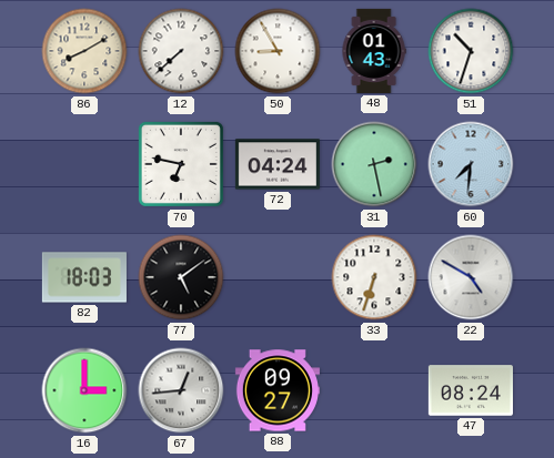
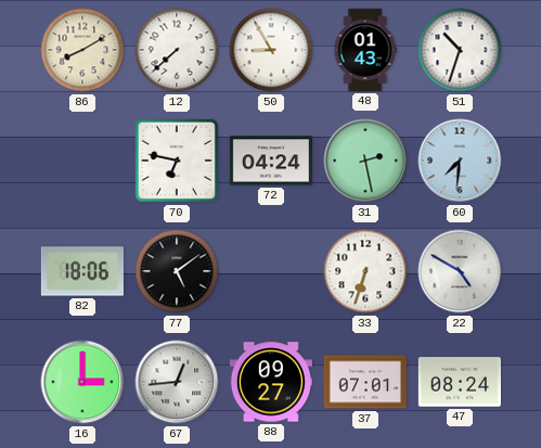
82: 18:03 -> 18:06 (82, 271)
37: none -> 07:01 (365, 382)
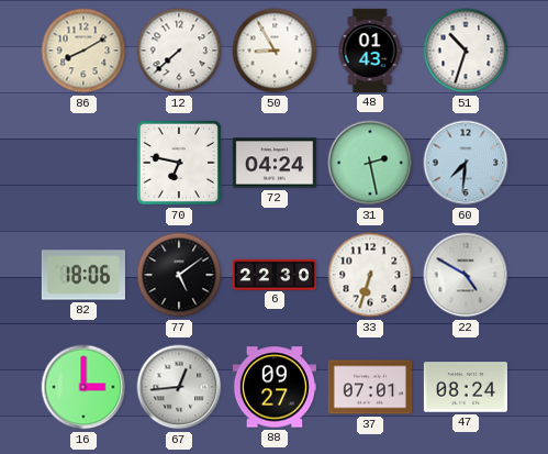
6: none -> 22:30 (275, 274)
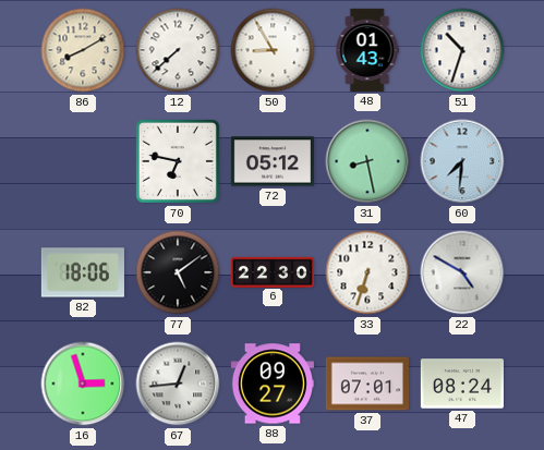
72: 04:24 -> 05:12 (273, 161)
31: 2:28 -> 8:28 (367, 161)
16: 3:00 -> 2:57 (83, 384)
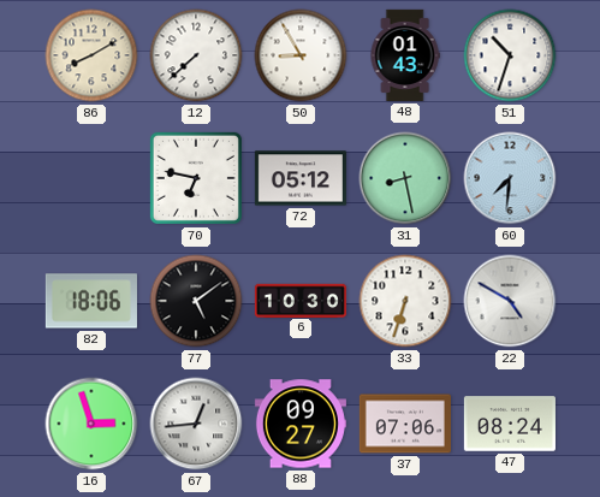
6: 22:30 -> 10:30 (301, 300)
37: 07:01 -> 07:06 (405, 424)
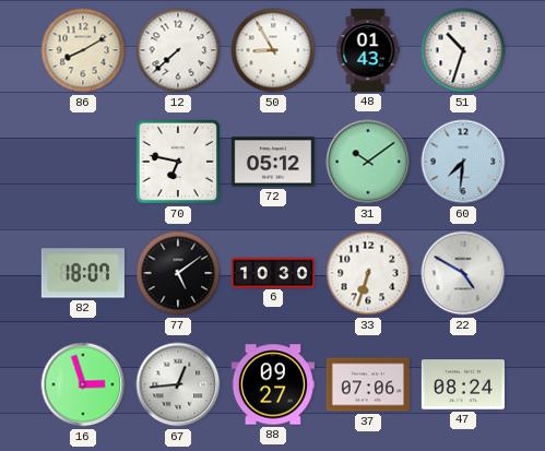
31: 8:28 -> 10:09 (368, 162)
82: 18:06 -> 18:07 (83, 273)
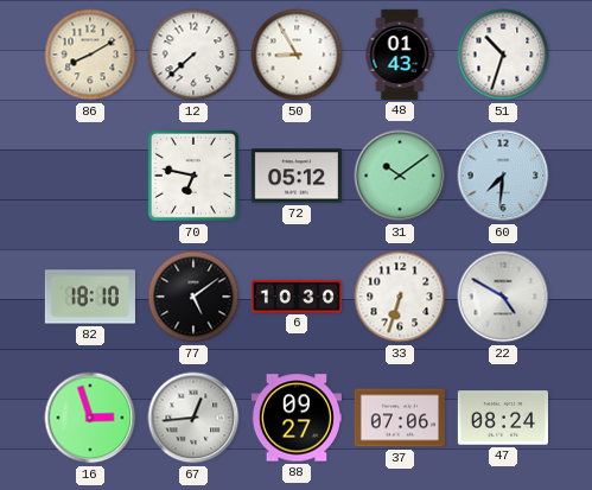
82: 18:07 -> 18:10 (90, 297)
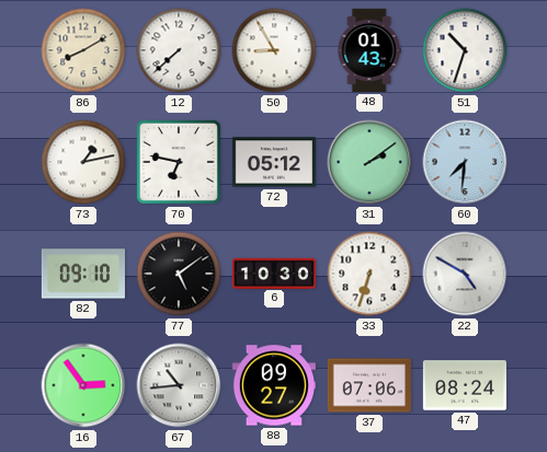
73: none -> 1:13 (83, 162)
31: 10:09 -> 2:09 (369, 162)
82: 18:10 -> 09:10 (83, 274)
16: 2:57 -> 2:54 (83, 385)
67: 12:44 -> 10:44 (179, 385)
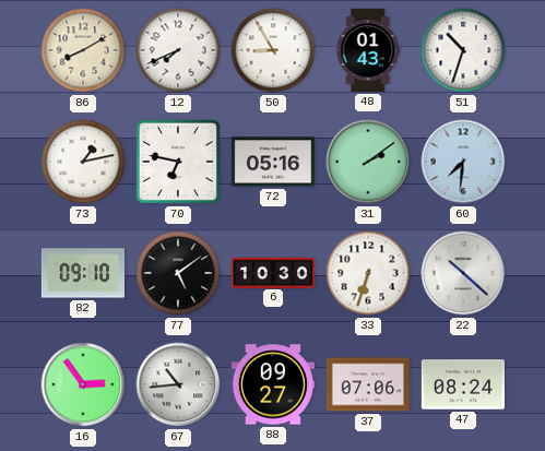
12: 7:38 -> 7:41 (178, 50)
72: 05:12 -> 05:16 (273, 162)
22: 4:50 -> 10:22 (463, 273)
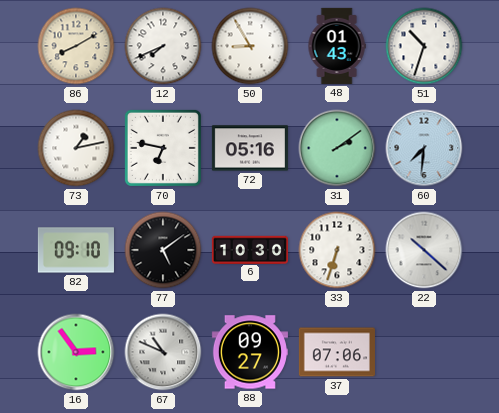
67: 10:44 -> 10:49 (163, 352)
47: 08:24 -> none (463, 384)
